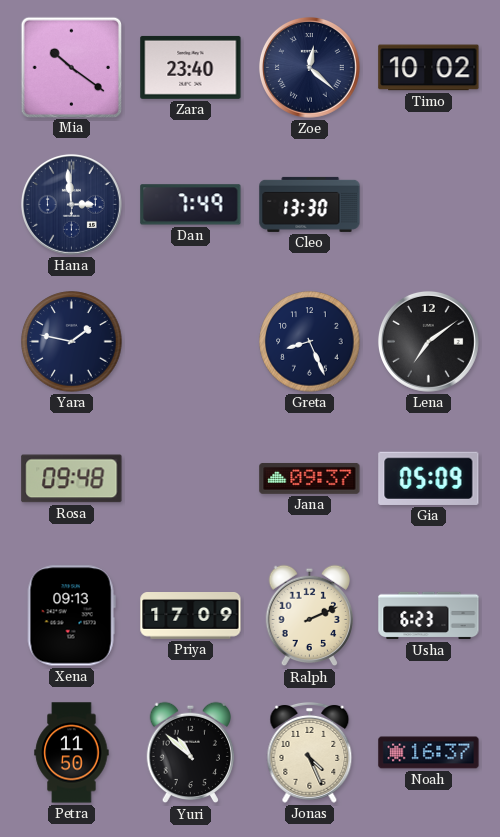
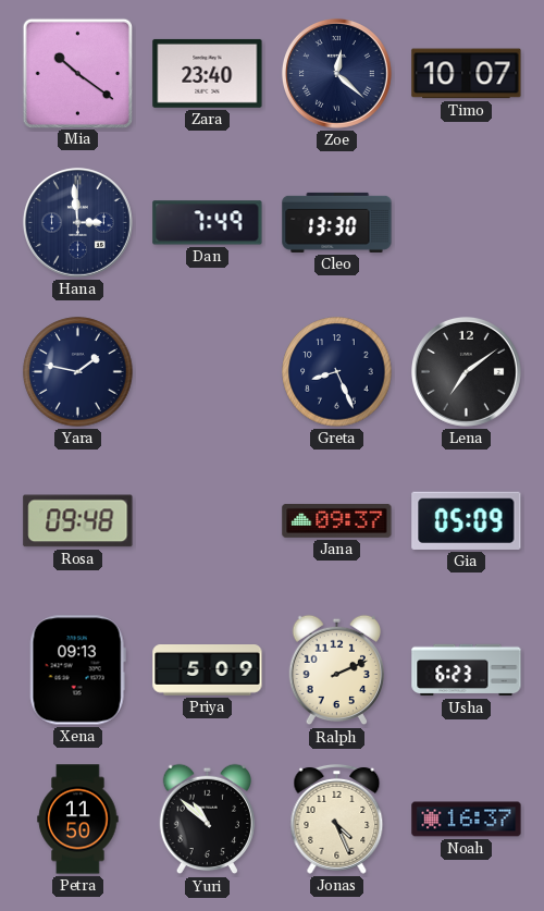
Timo: 10:02 -> 10:07 (467, 74)
Priya: 17:09 -> 5:09 (208, 670)
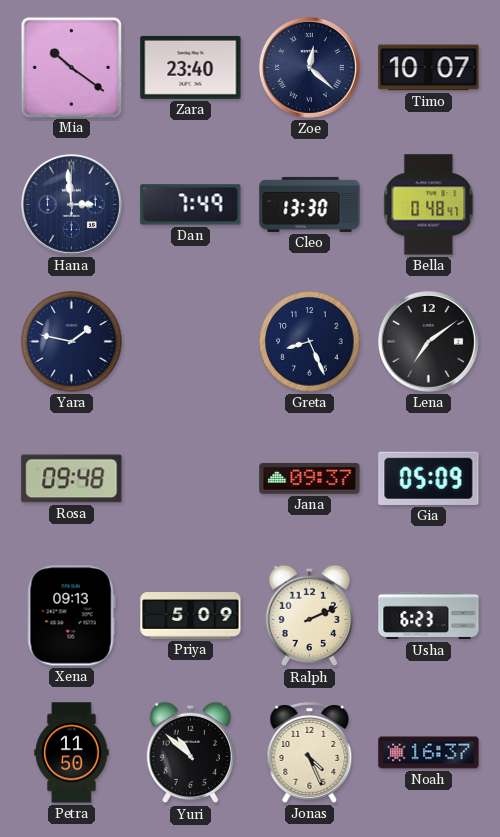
Bella: none -> 0:48 (429, 205)
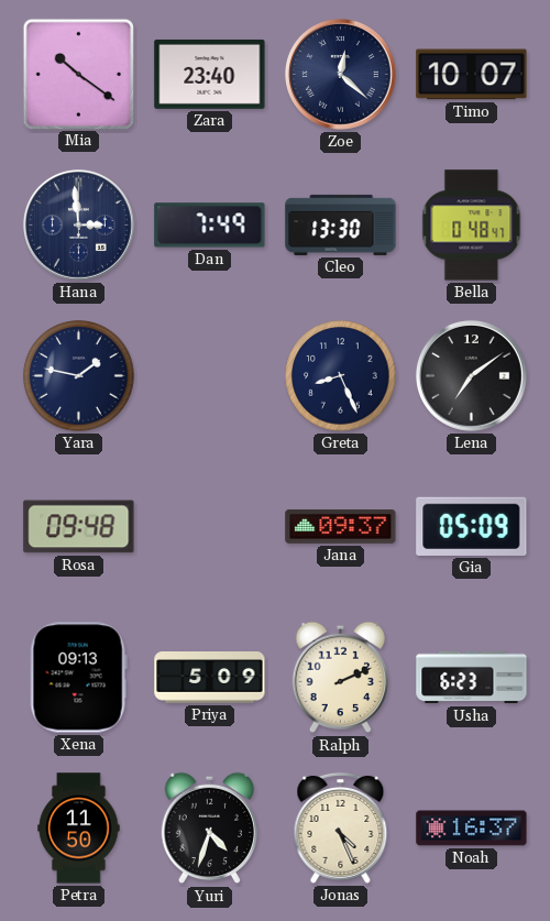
Yuri: 10:52 -> 4:33 (209, 829)
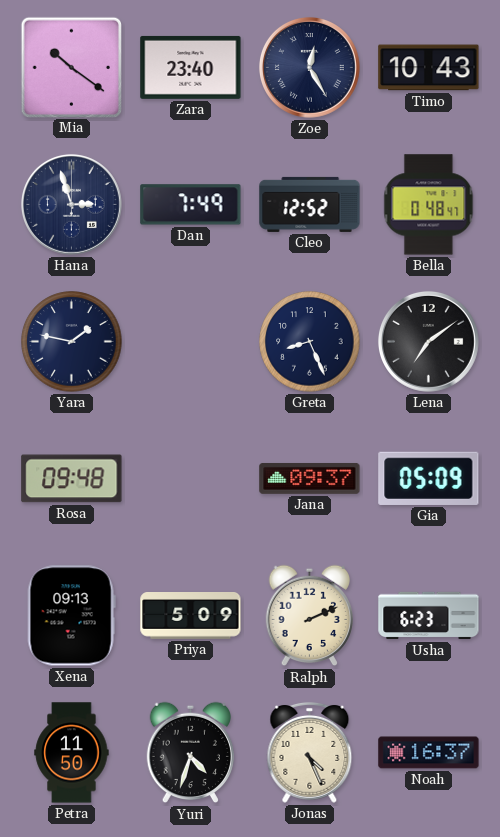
Zoe: 12:22 -> 12:25 (309, 67)
Timo: 10:07 -> 10:43 (429, 68)
Hana: 2:59 -> 2:57 (71, 204)
Cleo: 13:30 -> 12:52 (310, 204)
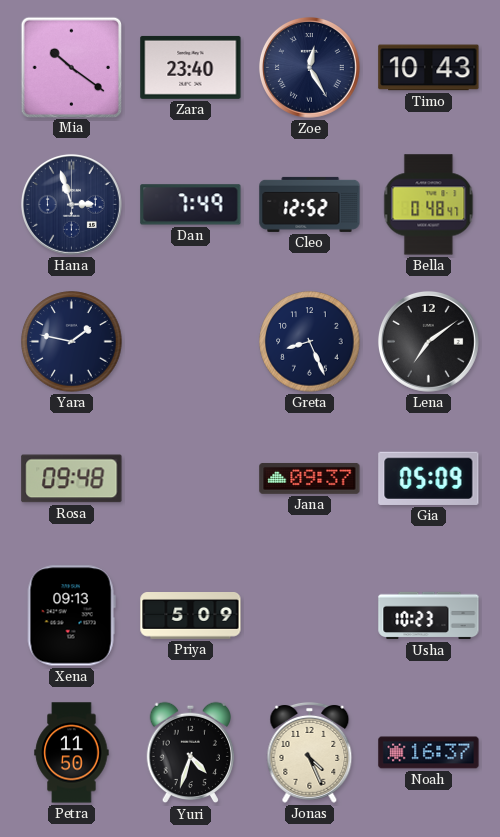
Ralph: 2:11 -> none (309, 616)
Usha: 6:23 -> 10:23 (429, 616)
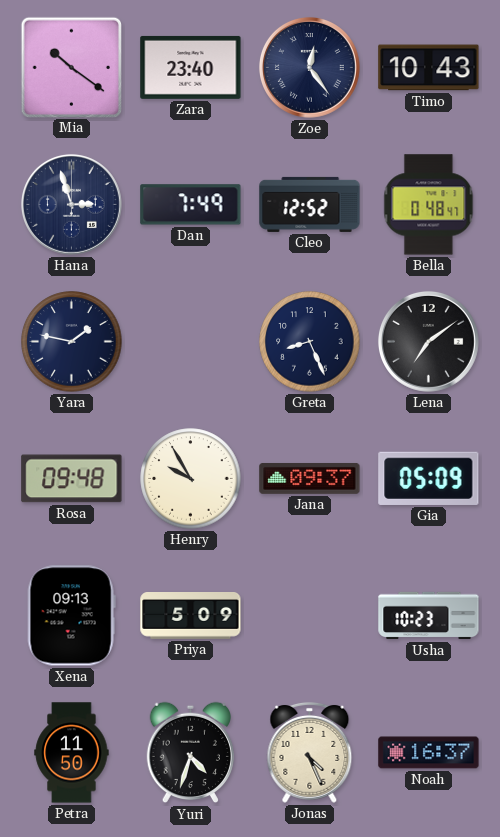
Zoe: 12:25 -> 12:24 (309, 67)
Henry: none -> 9:55 (191, 479)
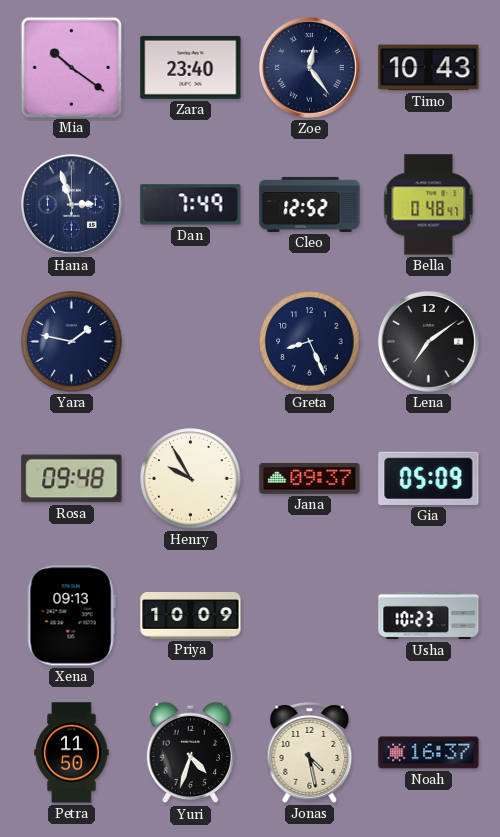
Priya: 5:09 -> 10:09 (191, 616)
Jonas: 4:26 -> 4:28 (310, 752)
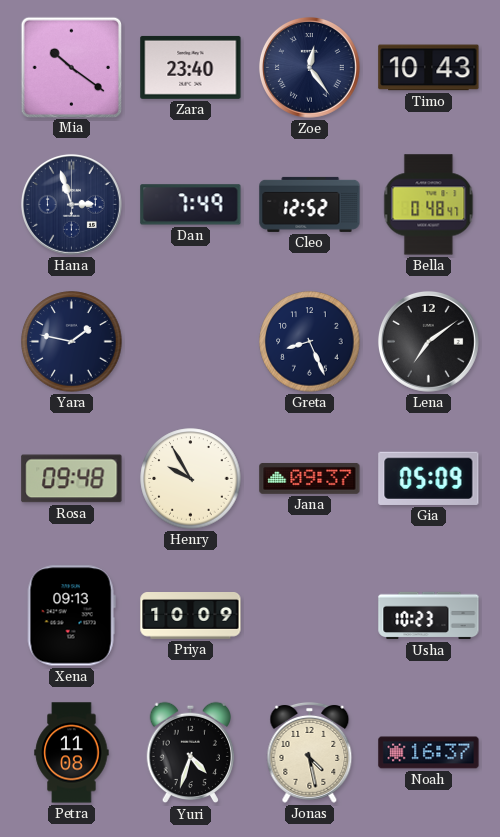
Petra: 11:50 -> 11:08 (72, 753)
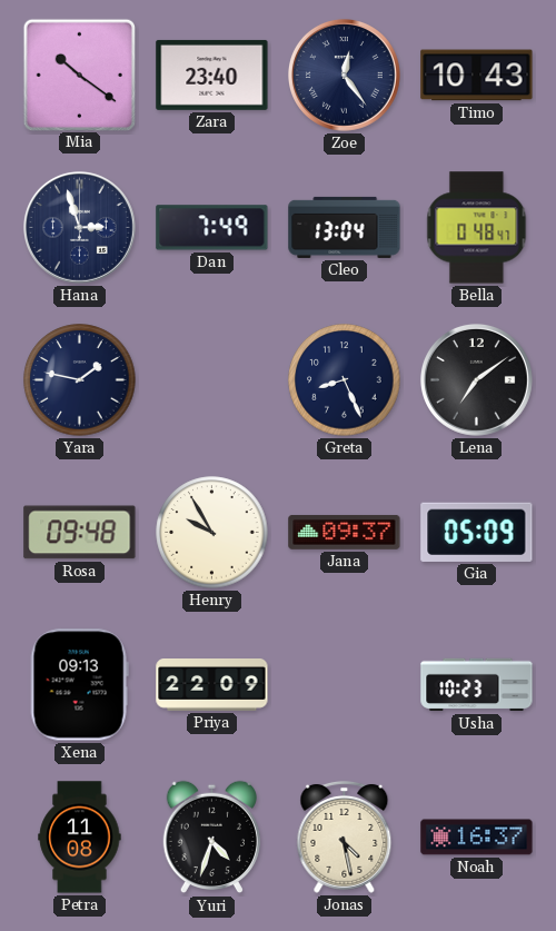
Cleo: 12:52 -> 13:04 (345, 227)
Priya: 10:09 -> 22:09 (212, 685)
